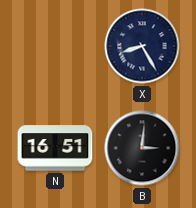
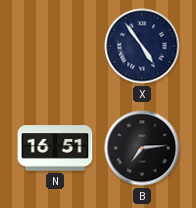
X: 8:25 -> 4:54 (142, 46)
B: 3:01 -> 7:14 (142, 148)
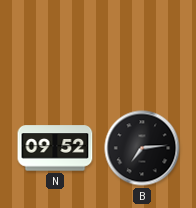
X: 4:54 -> none (142, 46)
N: 16:51 -> 09:52 (55, 148)
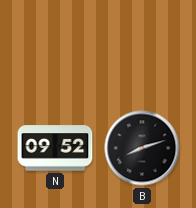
B: 7:14 -> 8:12 (142, 148)
